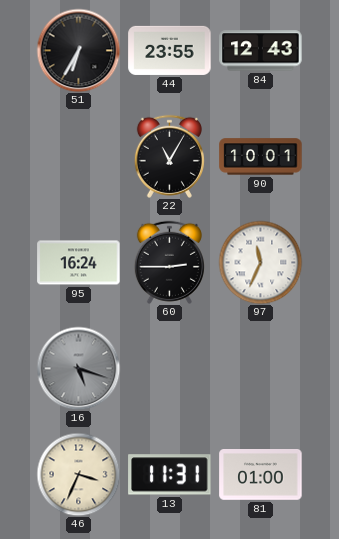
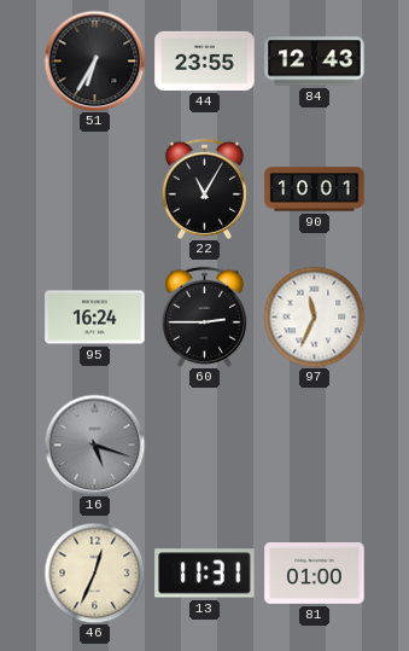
46: 3:34 -> 12:34 (94, 572)
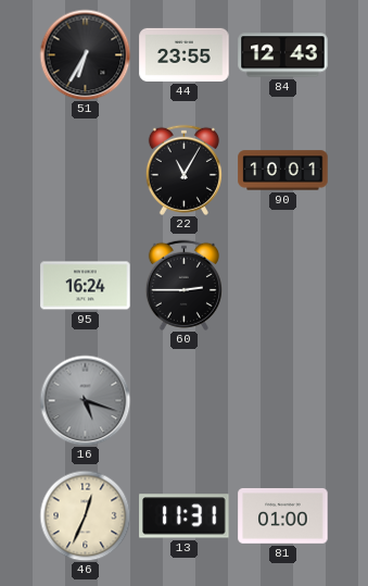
97: 11:34 -> none (314, 316)
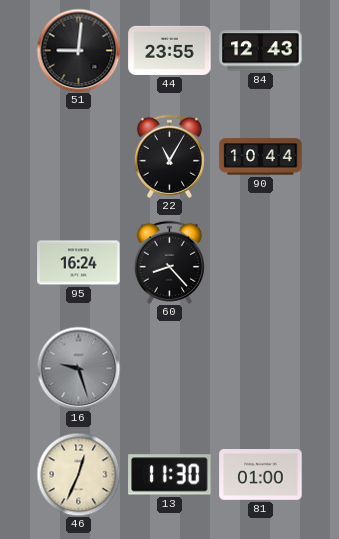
51: 6:35 -> 9:01 (78, 50)
90: 10:01 -> 10:44 (261, 157)
60: 2:45 -> 8:23 (169, 262)
16: 5:18 -> 9:27 (78, 368)
13: 11:31 -> 11:30 (170, 475)
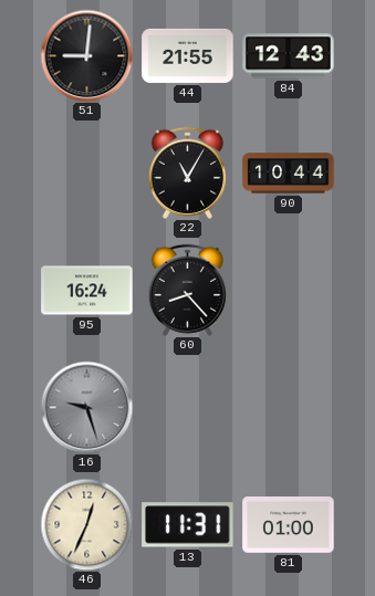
44: 23:55 -> 21:55 (188, 55)
13: 11:30 -> 11:31 (188, 525)
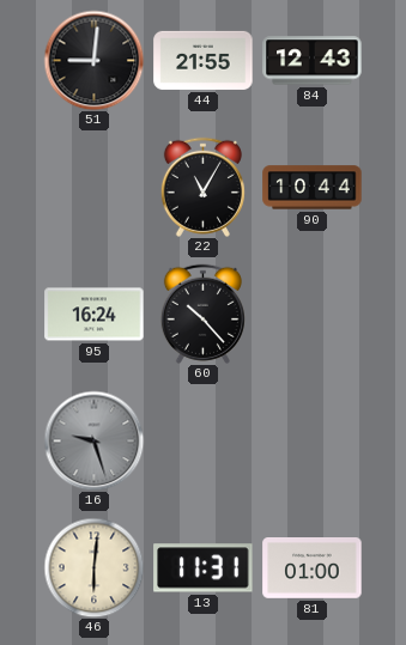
60: 8:23 -> 10:23 (202, 314)
46: 12:34 -> 6:01 (93, 567)
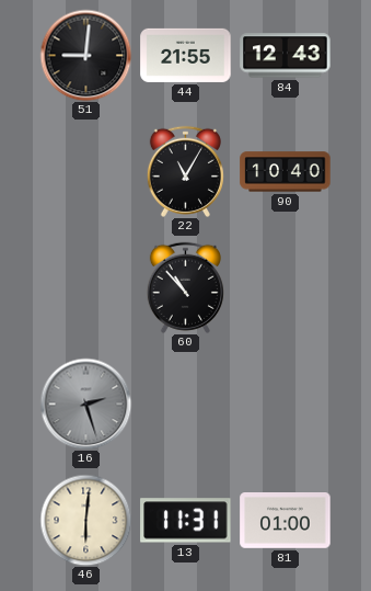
90: 10:44 -> 10:40 (286, 172)
95: 16:24 -> none (95, 315)
60: 10:23 -> 10:53 (185, 287)
16: 9:27 -> 2:27 (85, 404)
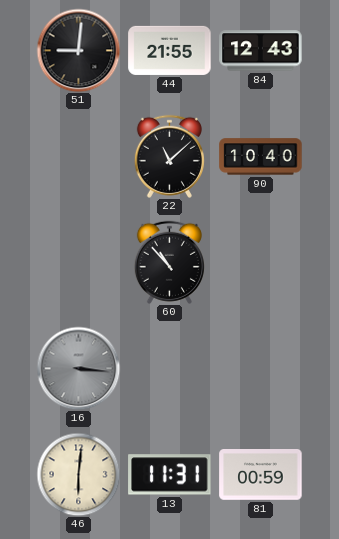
22: 11:05 -> 11:08 (169, 156)
16: 2:27 -> 3:16 (78, 368)
81: 01:00 -> 00:59 (261, 475)
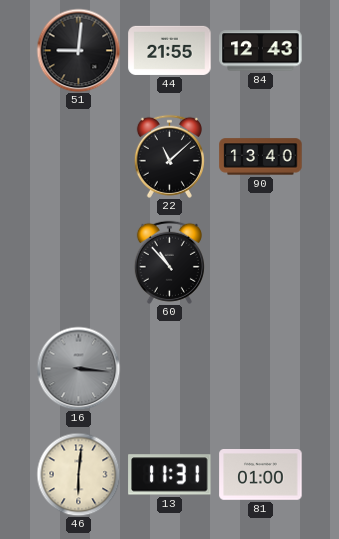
90: 10:40 -> 13:40 (261, 157)
81: 00:59 -> 01:00 (261, 475)
